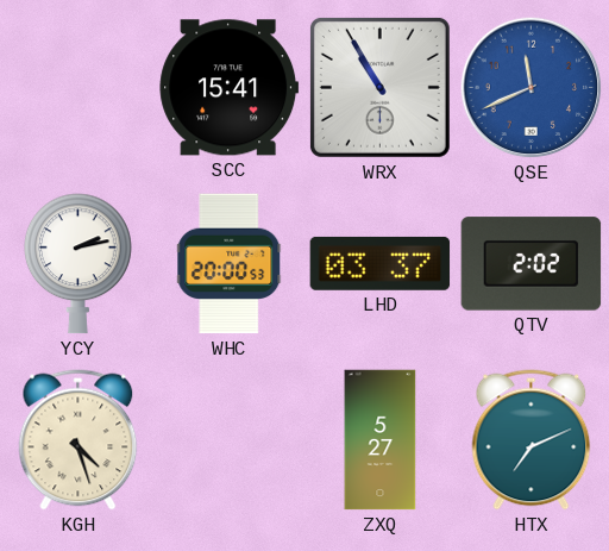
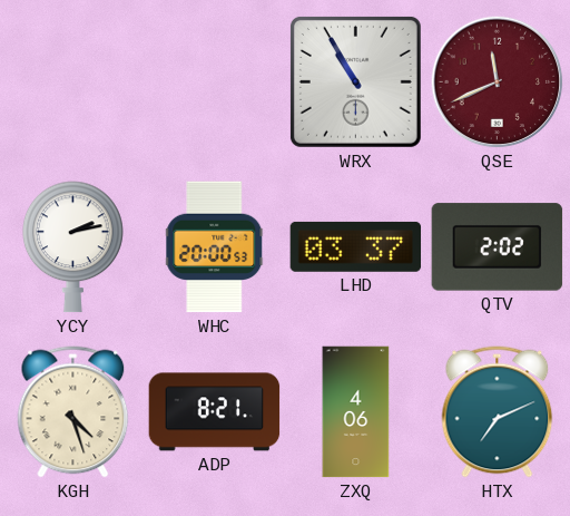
SCC: 15:41 -> none (230, 88)
QSE dial: blue -> burgundy (498, 82)
ADP: none -> 8:21 (215, 412)
ZXQ: 5:27 -> 4:06 (356, 412)
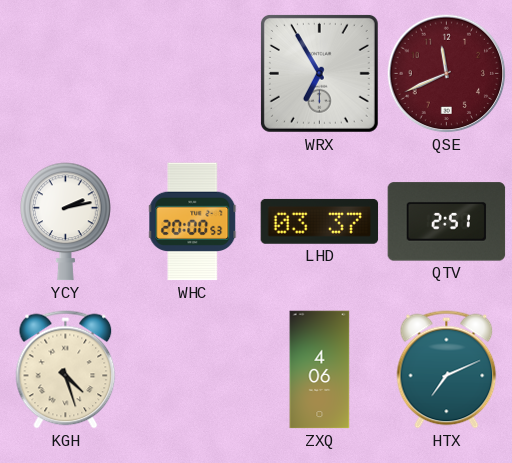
WRX: 10:55 -> 6:55 (319, 73)
QTV: 2:02 -> 2:51 (447, 222)
ADP: 8:21 -> none (215, 412)
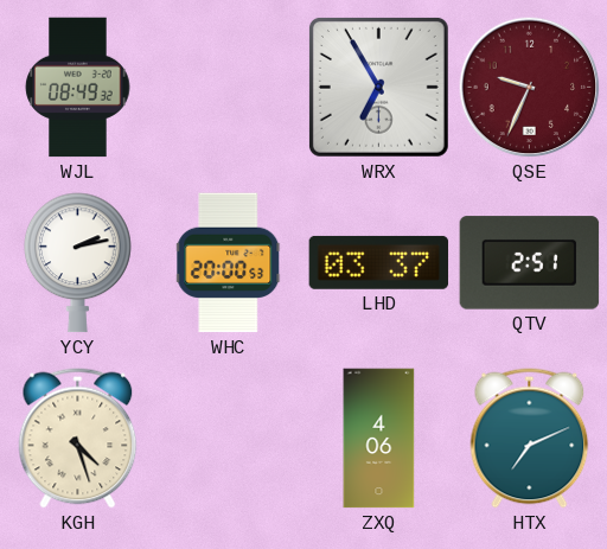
WJL: none -> 08:49 (78, 88)
QSE: 11:41 -> 9:34 (530, 88)
